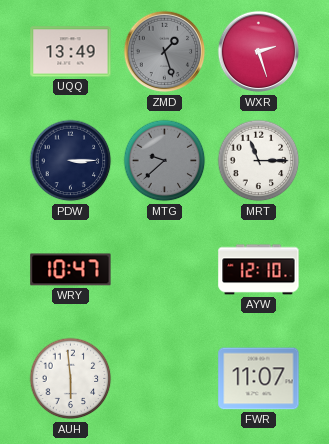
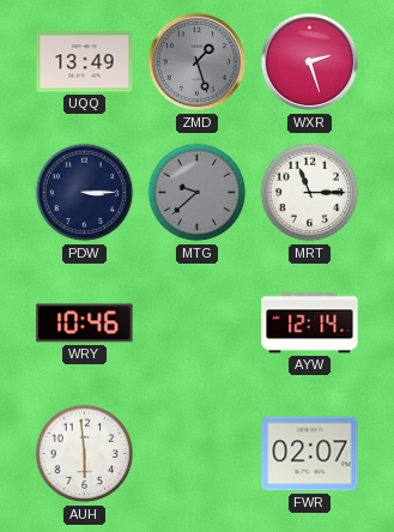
WRY: 10:47 -> 10:46 (85, 324)
AYW: 12:10 -> 12:14 (310, 324)
FWR: 11:07 -> 02:07 (310, 454)
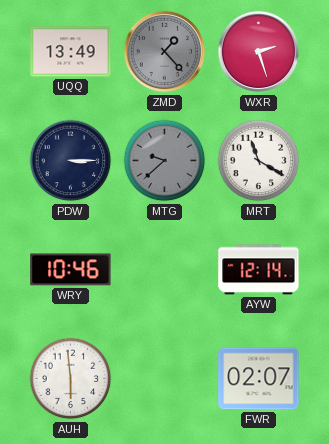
ZMD: 1:27 -> 1:23 (165, 52)
MRT: 11:15 -> 11:20 (259, 161)
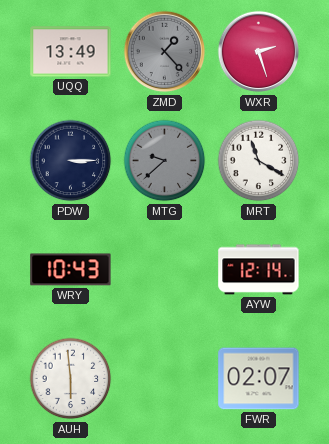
WRY: 10:46 -> 10:43 (71, 270)
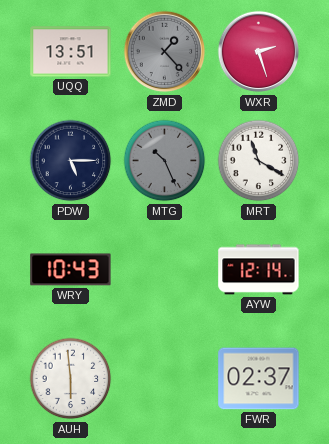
UQQ: 13:49 -> 13:51 (71, 52)
PDW: 3:15 -> 5:15 (71, 161)
MTG: 9:38 -> 10:26 (165, 161)
FWR: 02:07 -> 02:37 (259, 379)
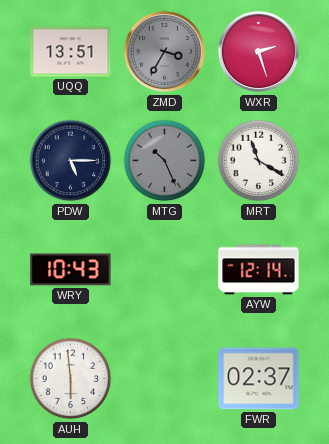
ZMD: 1:23 -> 3:35 (165, 52)
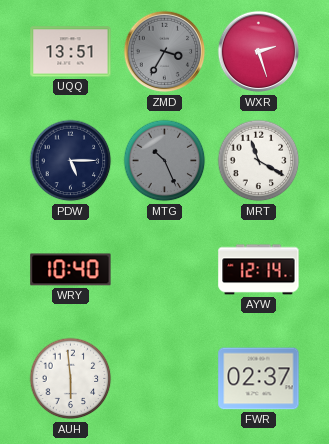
WRY: 10:43 -> 10:40 (71, 270)
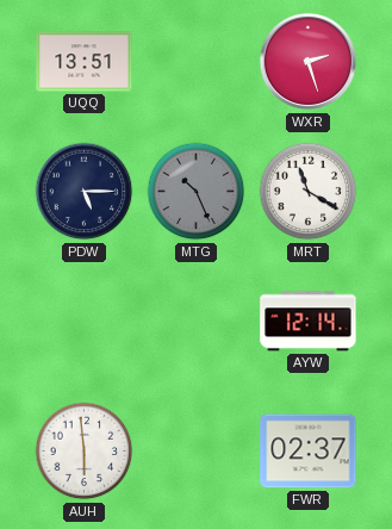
ZMD: 3:35 -> none (165, 52)
WRY: 10:40 -> none (71, 270)
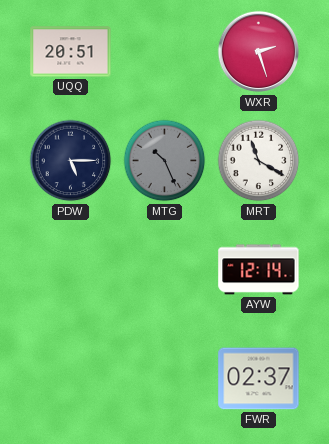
UQQ: 13:51 -> 20:51 (71, 52)
AUH: 5:59 -> none (85, 452)
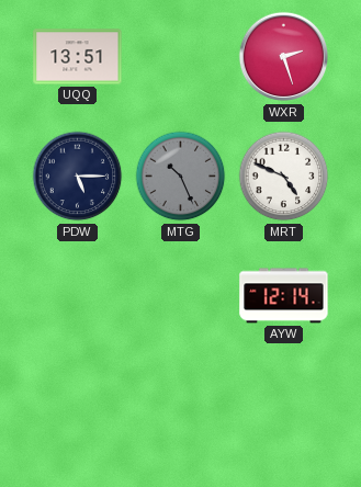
UQQ: 20:51 -> 13:51 (78, 57)
MRT: 11:20 -> 4:49 (284, 177)
FWR: 02:37 -> none (259, 379)
